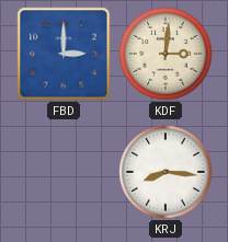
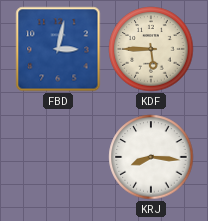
FBD: 3:00 -> 3:02 (58, 49)
KDF: 3:01 -> 5:45 (151, 49)
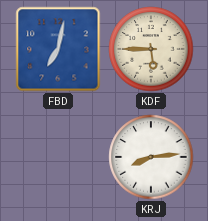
FBD: 3:02 -> 7:02 (58, 49)
KRJ: 8:16 -> 8:14 (151, 157)
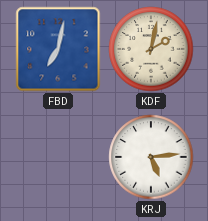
KDF: 5:45 -> 2:02 (151, 49)
KRJ: 8:14 -> 5:14 (151, 157)
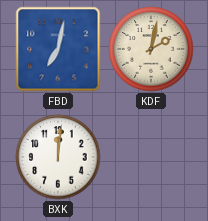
BXK: none -> 12:01 (58, 157)
KRJ: 5:14 -> none (151, 157)
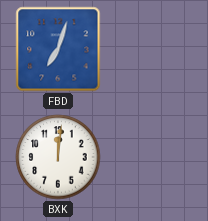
FBD: 7:02 -> 7:03 (58, 49)
KDF: 2:02 -> none (151, 49)
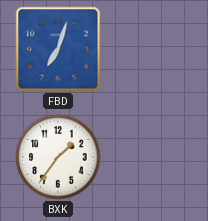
BXK: 12:01 -> 1:36 (58, 157)
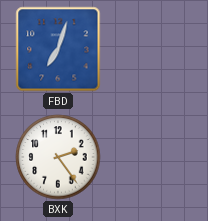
BXK: 1:36 -> 2:24 (58, 157)
